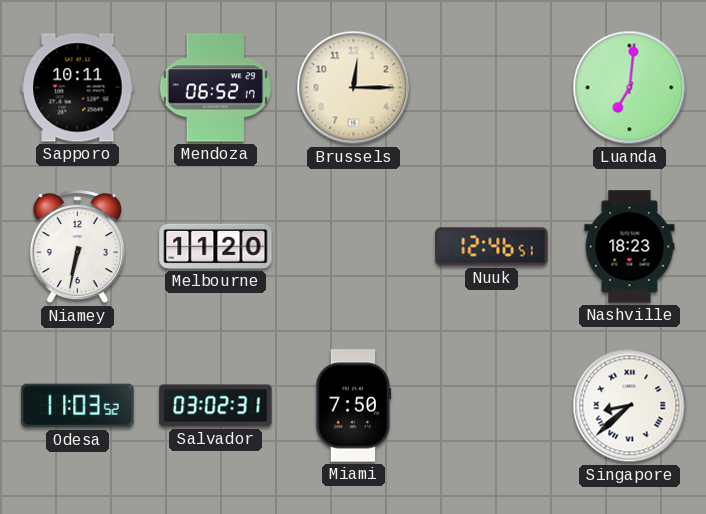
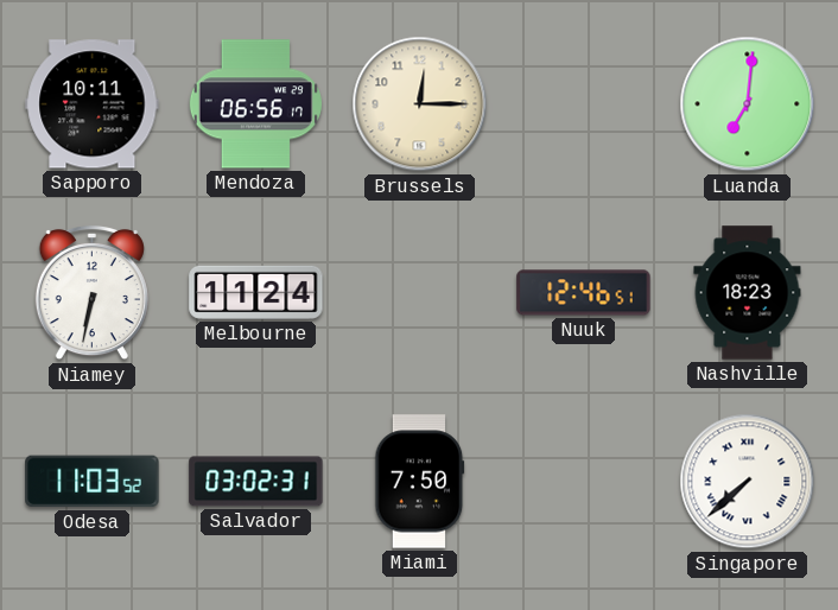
Mendoza: 06:52 -> 06:56 (255, 104)
Melbourne: 11:20 -> 11:24 (256, 292)
Singapore: 8:38 -> 7:38 (748, 482)
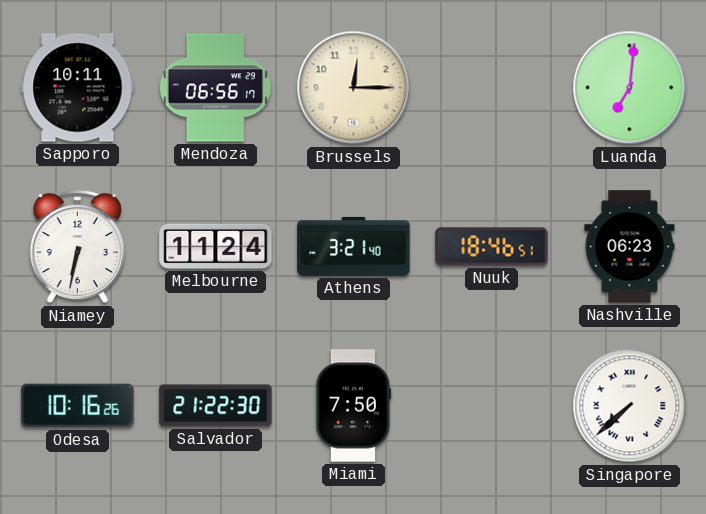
Athens: none -> 3:21 (354, 246)
Nuuk: 12:46 -> 18:46 (492, 247)
Nashville: 18:23 -> 06:23 (630, 247)
Odesa: 11:03 -> 10:16 (78, 406)
Salvador: 03:02 -> 21:22 (216, 406)
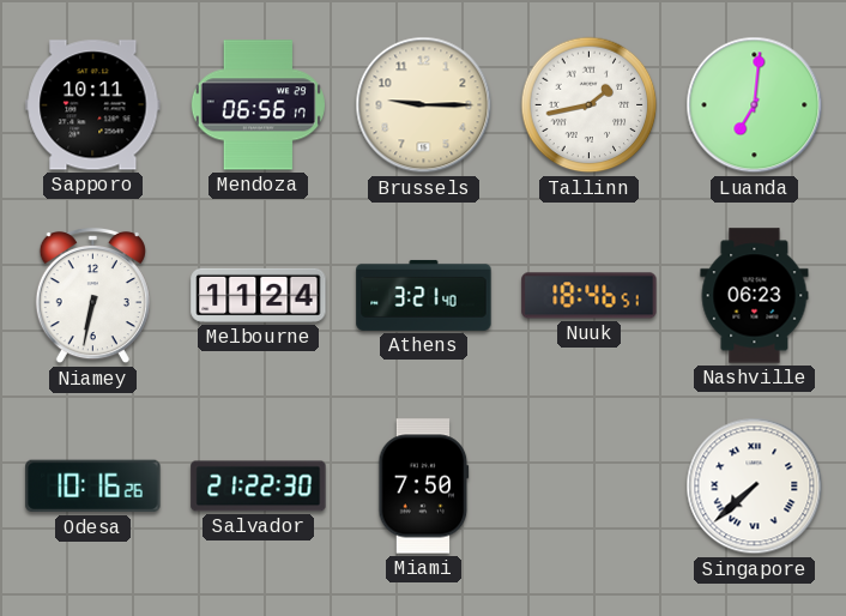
Brussels: 12:15 -> 9:15 (424, 105)
Tallinn: none -> 1:43 (590, 105)
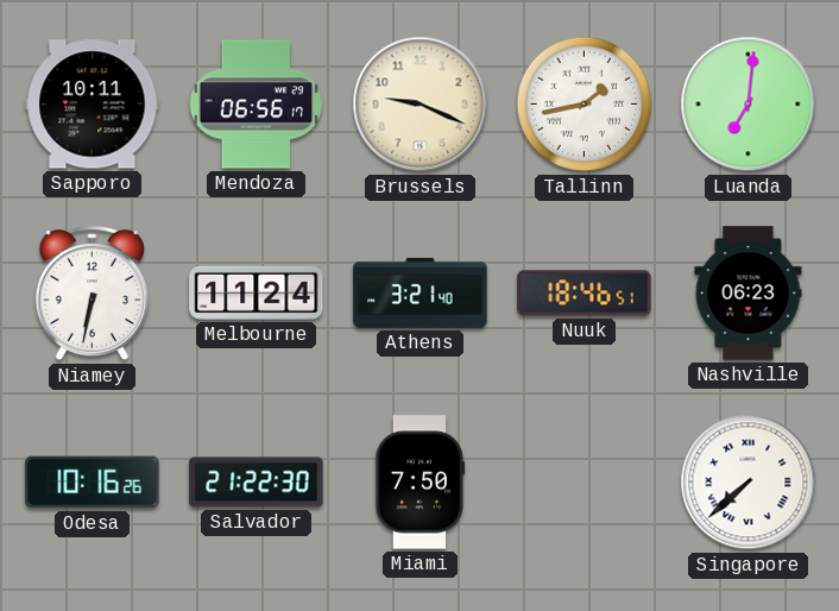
Brussels: 9:15 -> 9:19 (421, 105)
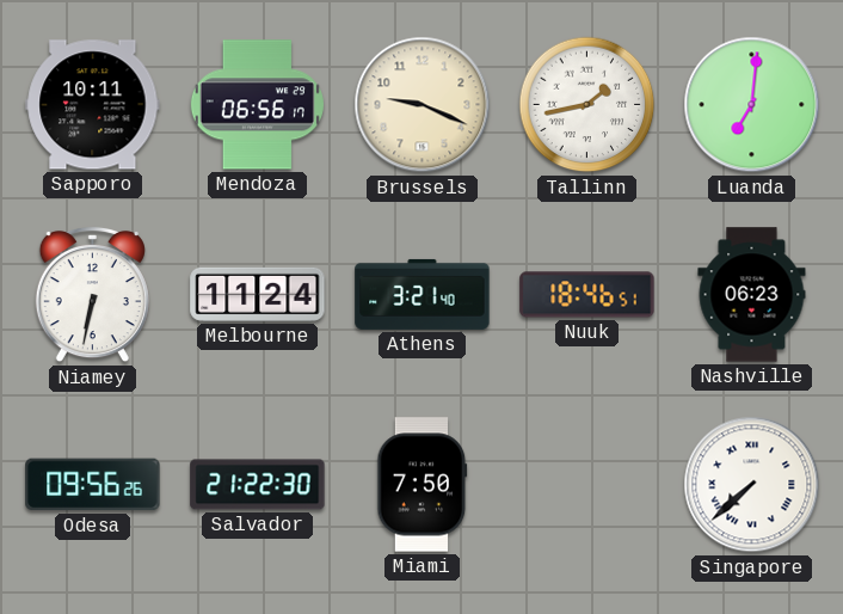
Odesa: 10:16 -> 09:56 (93, 485)
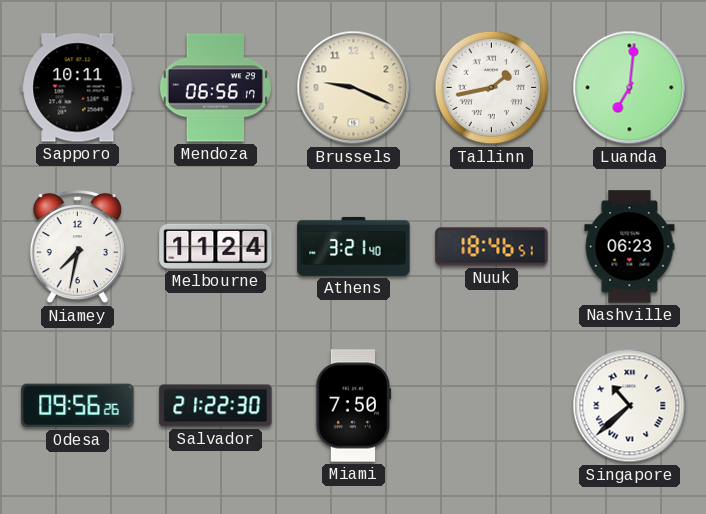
Niamey: 6:32 -> 7:32 (77, 247)
Singapore: 7:38 -> 10:38 (630, 406)
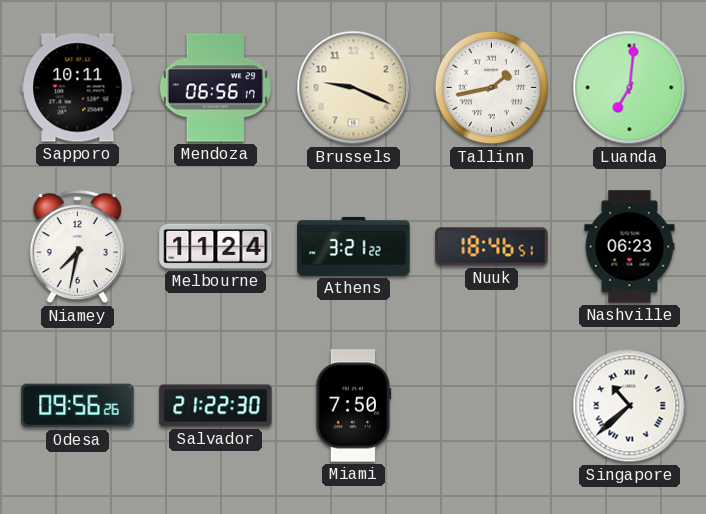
Athens: 3:21:40 -> 3:21:22 (354, 246)
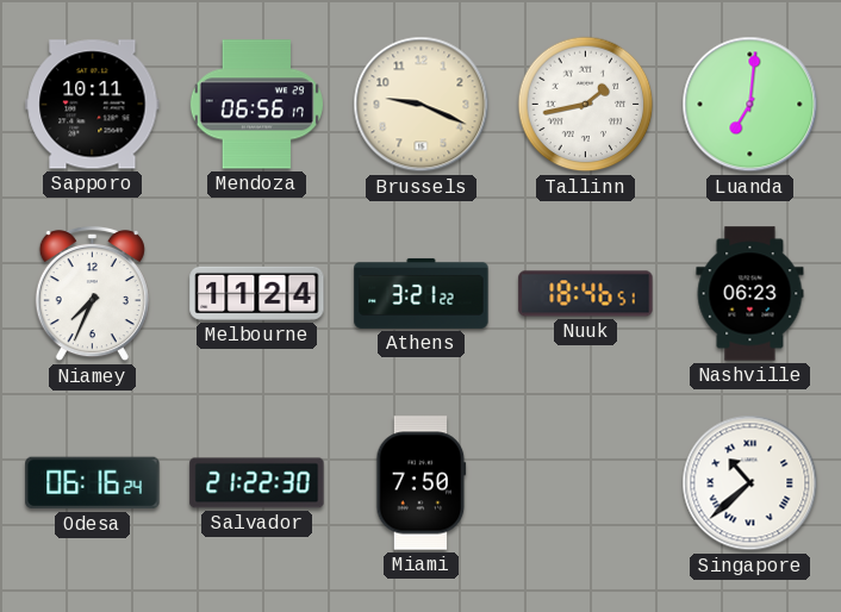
Niamey: 7:32 -> 7:34 (92, 294)
Odesa: 09:56 -> 06:16 (93, 483)
